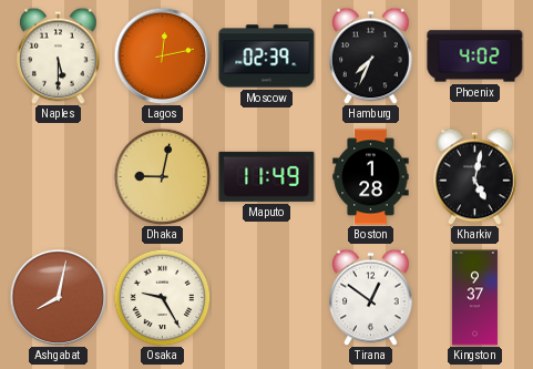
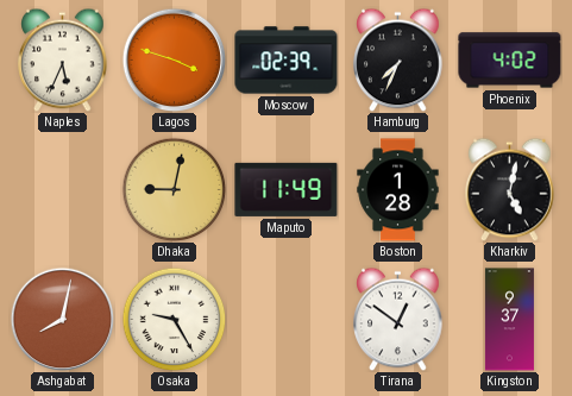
Naples: 5:30 -> 5:34 (63, 59)
Lagos: 12:13 -> 3:48 (174, 59)
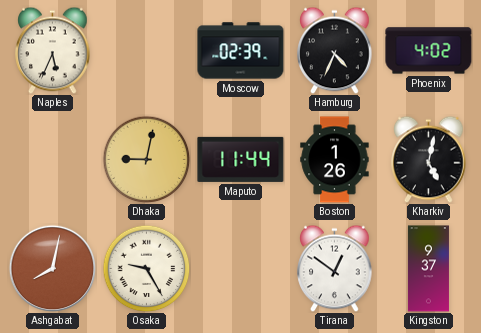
Lagos: 3:48 -> none (174, 59)
Hamburg: 7:34 -> 4:34 (335, 50)
Maputo: 11:49 -> 11:44 (241, 159)
Boston: 1:28 -> 1:26 (335, 160)
